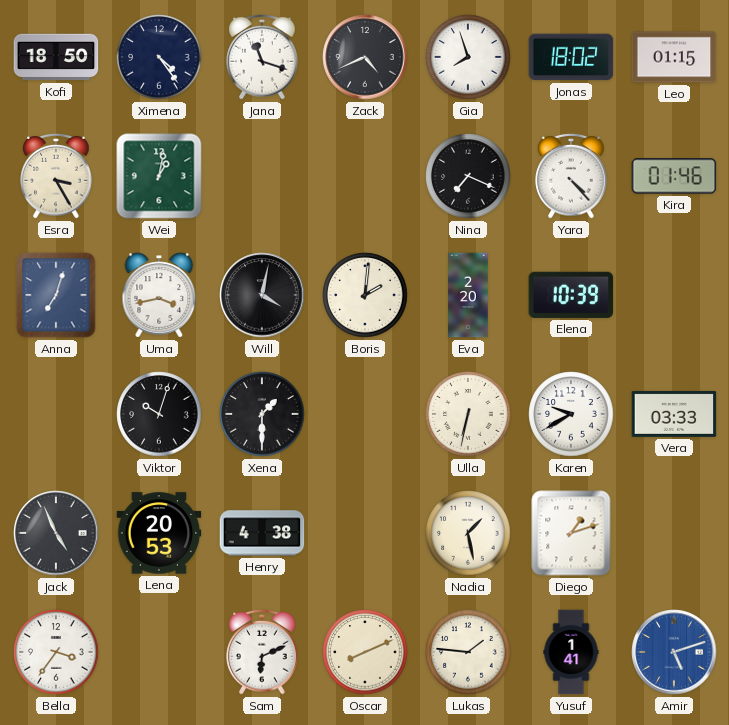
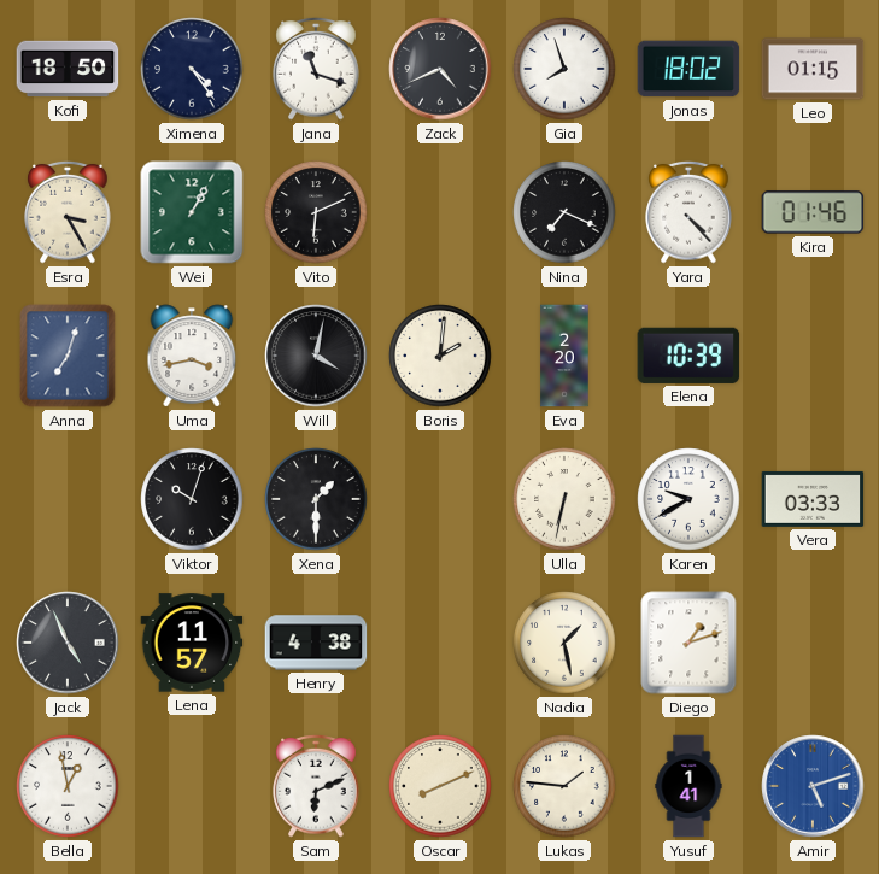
Wei: 1:02 -> 1:05 (192, 212)
Vito: none -> 6:11 (316, 212)
Lena: 20:53 -> 11:57 (192, 643)
Bella: 3:36 -> 12:58 (68, 786)
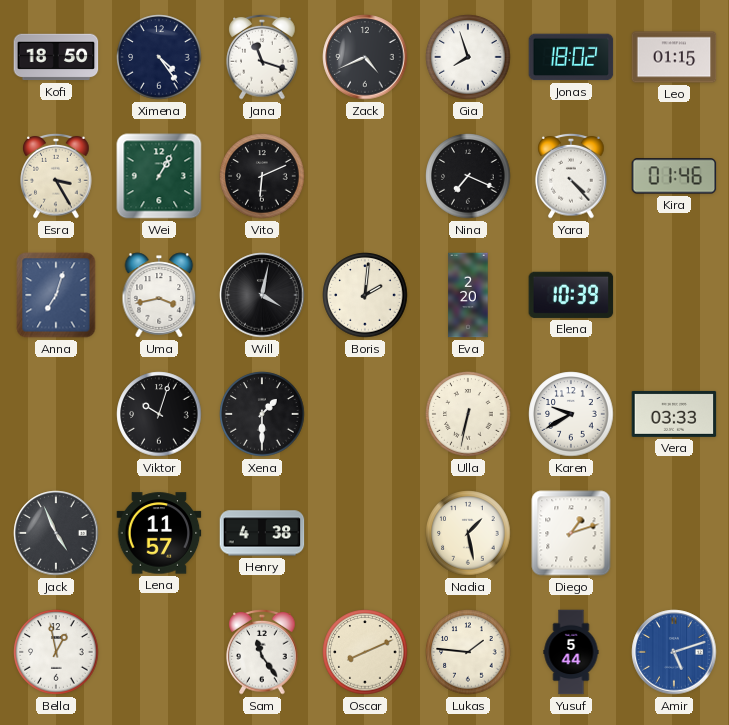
Sam: 6:11 -> 11:24 (262, 652)
Yusuf: 1:41 -> 5:44 (571, 652)
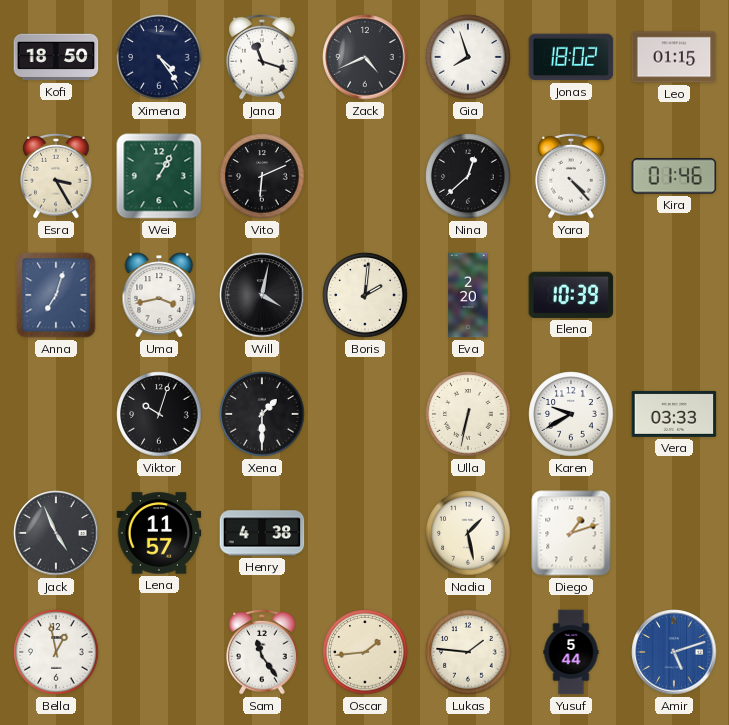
Nina: 7:19 -> 12:38 (468, 176)
Oscar: 8:11 -> 1:44 (365, 652)
